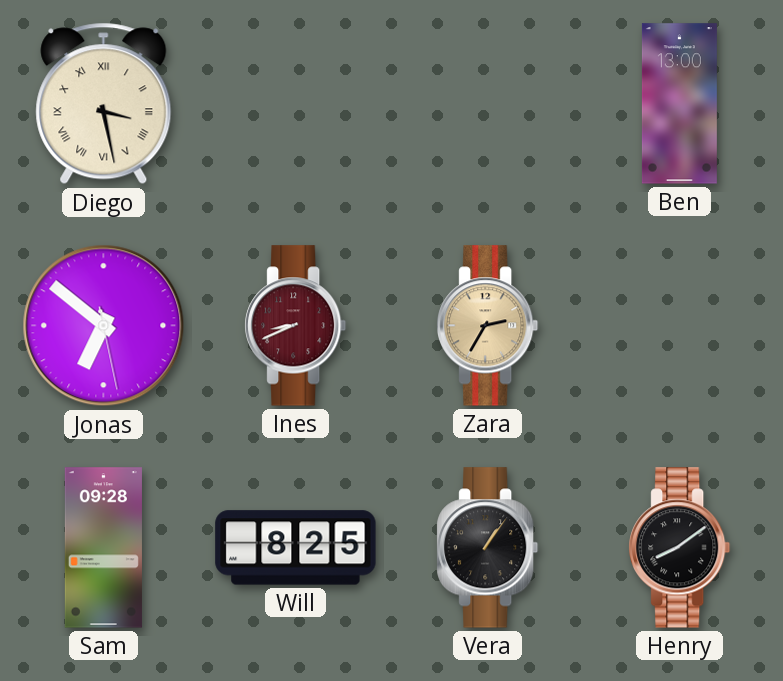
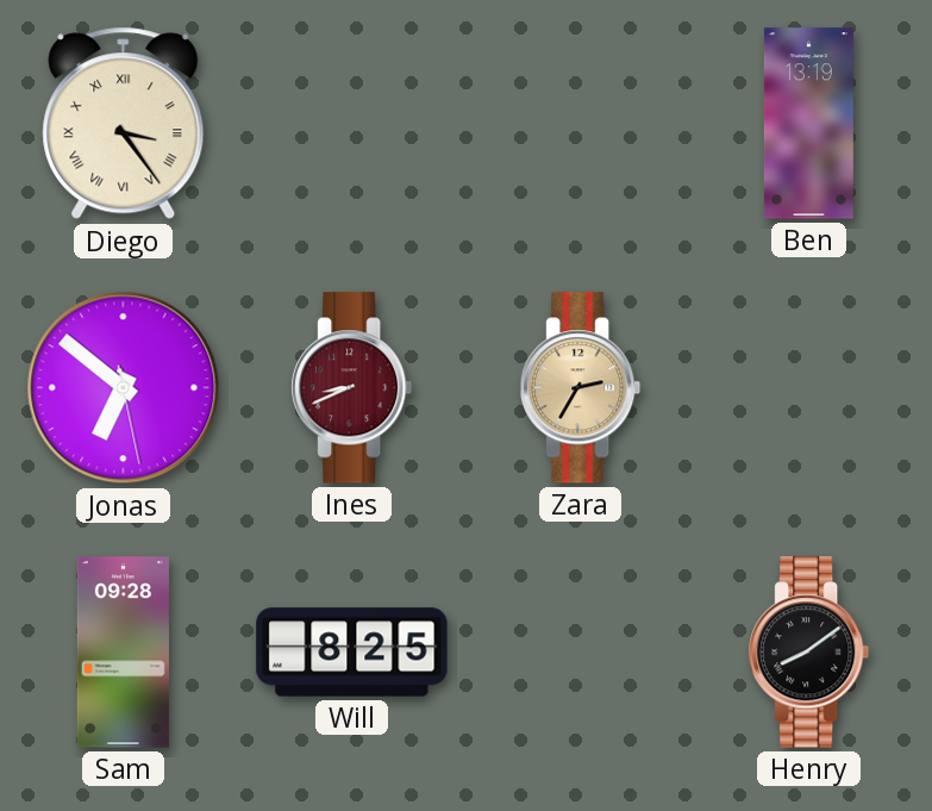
Diego: 3:28 -> 3:24 (124, 124)
Ben: 13:00 -> 13:19 (808, 124)
Vera: 1:06 -> none (488, 548)
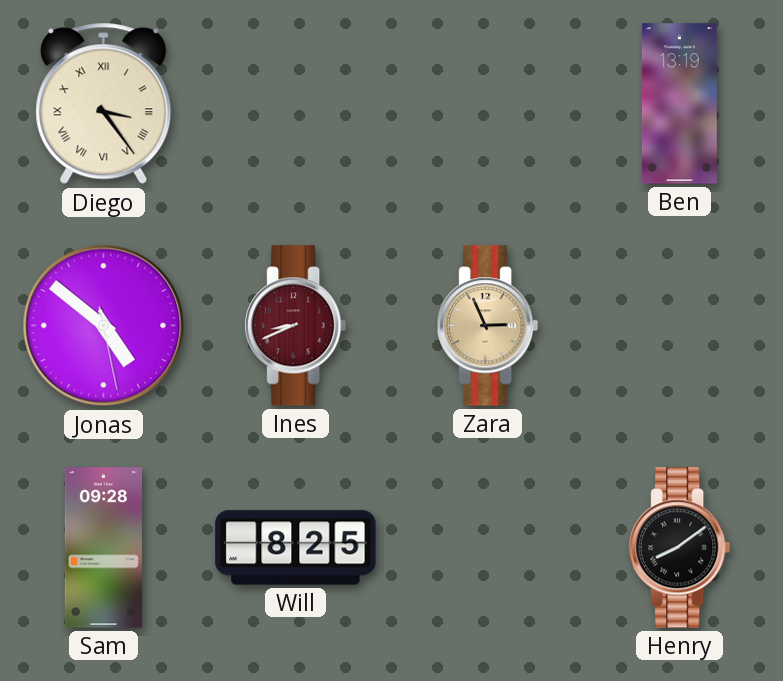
Jonas: 6:51 -> 4:51 (104, 326)
Zara: 2:35 -> 2:56 (488, 326)
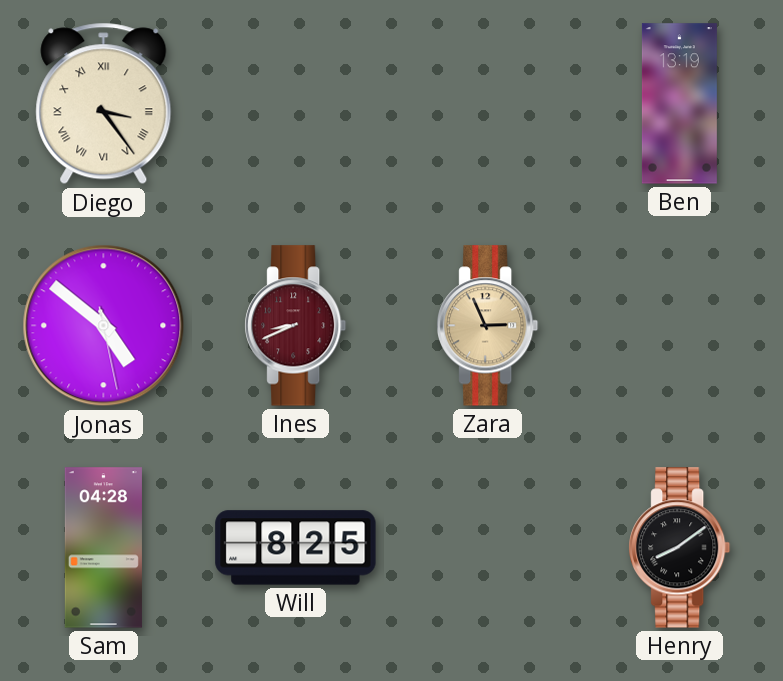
Sam: 09:28 -> 04:28 (103, 548)
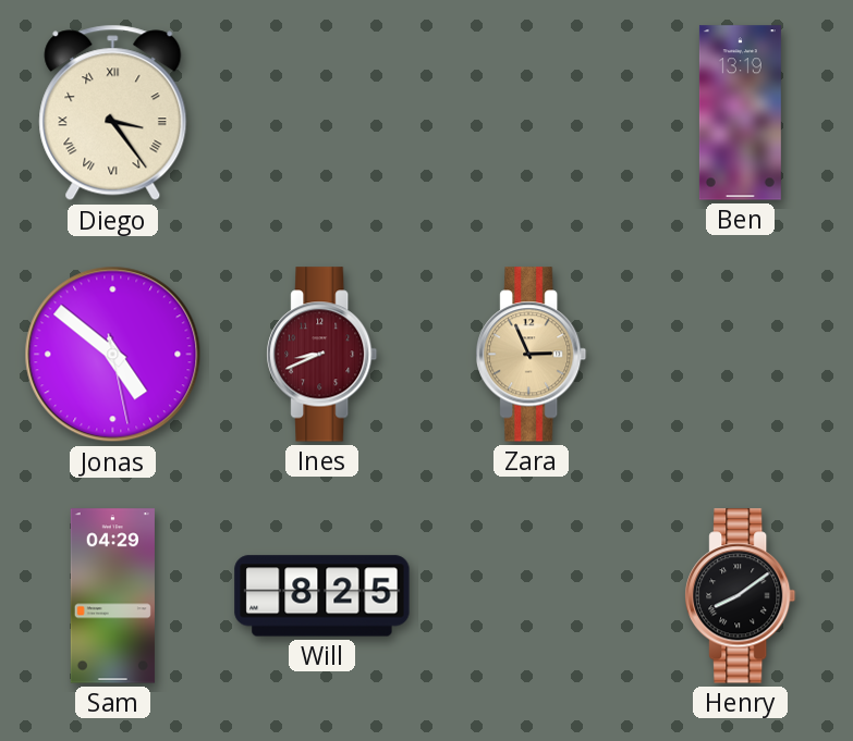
Sam: 04:28 -> 04:29 (112, 596)
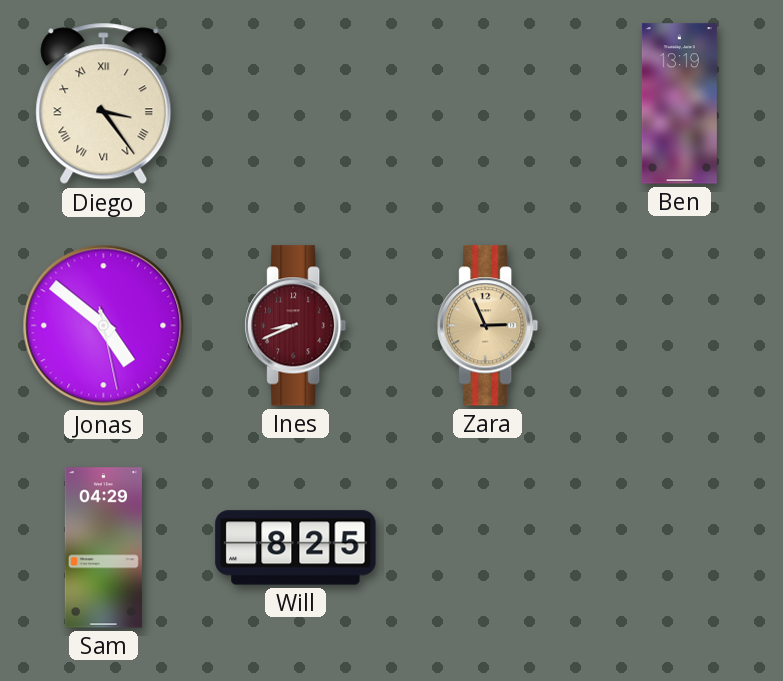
Henry: 8:09 -> none (741, 596)
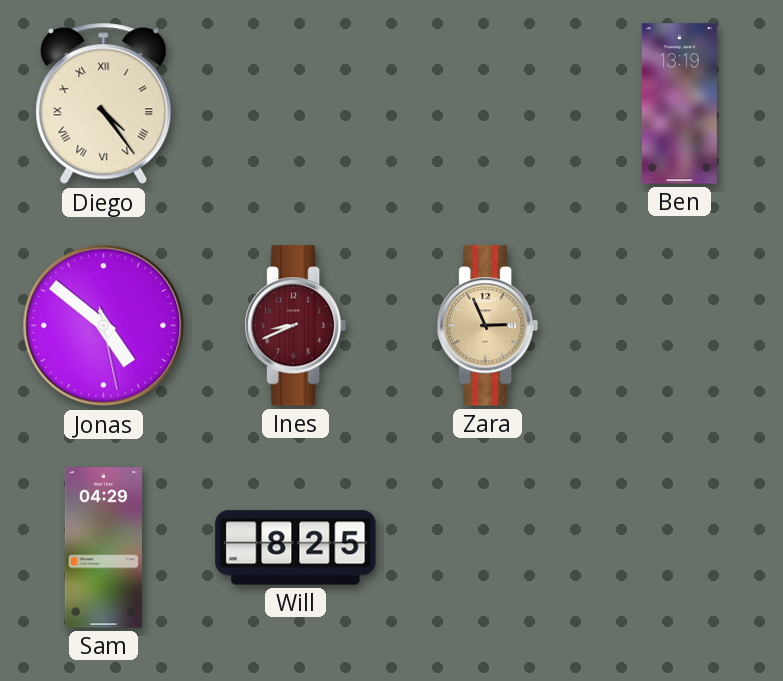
Diego: 3:24 -> 4:24 (104, 104)
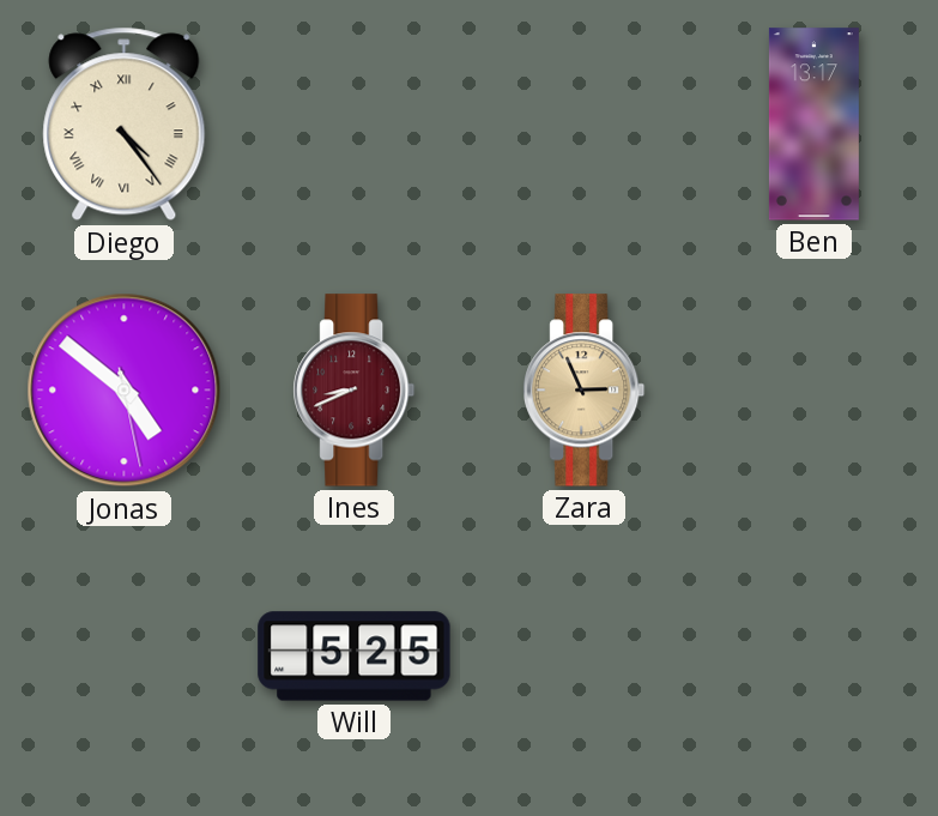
Ben: 13:19 -> 13:17 (813, 125)
Sam: 04:29 -> none (103, 548)
Will: 8:25 -> 5:25 (355, 657)
